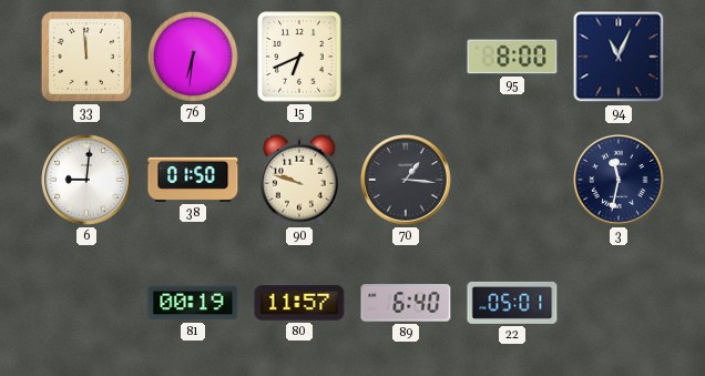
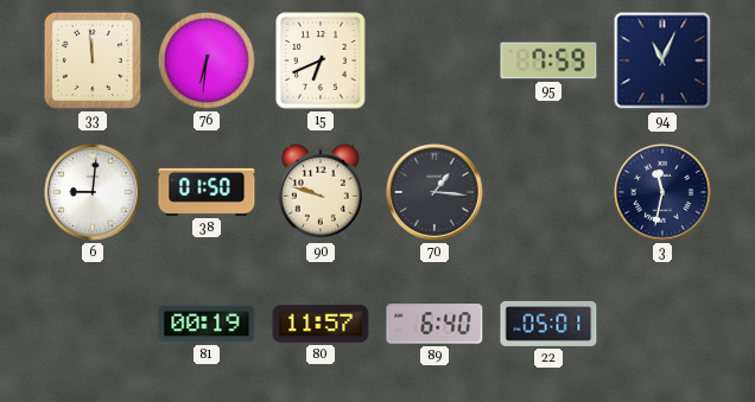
95: 8:00 -> 7:59 (548, 60)
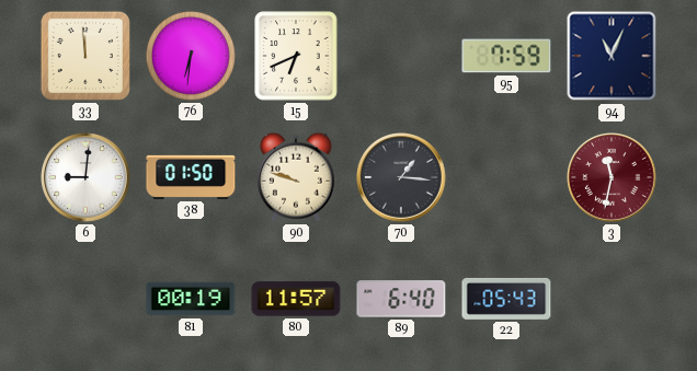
3 dial: navy -> burgundy (612, 177)
22: 05:01 -> 05:43 (506, 299)
